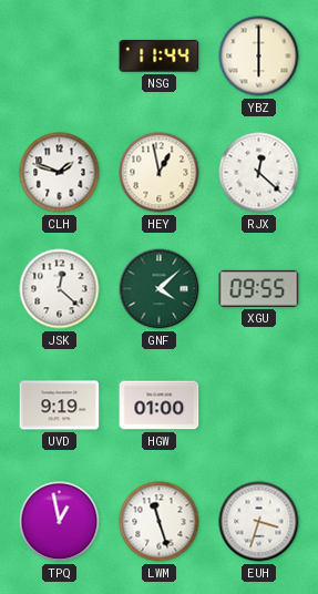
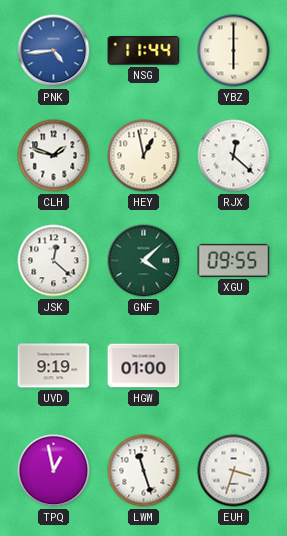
PNK: none -> 4:44 (54, 51)
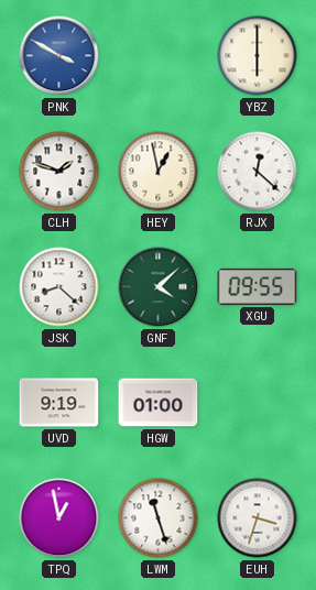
PNK: 4:44 -> 3:50 (59, 56)
NSG: 11:44 -> none (144, 51)
JSK: 12:22 -> 8:22 (59, 287)
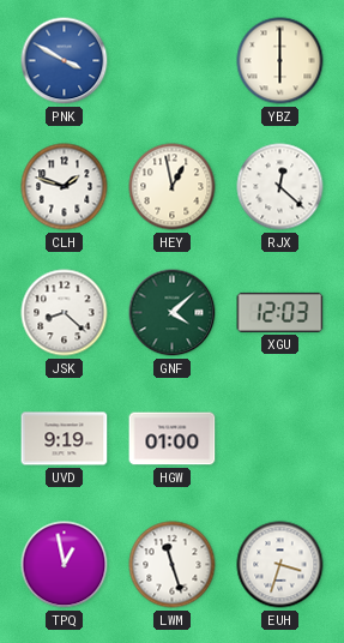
XGU: 09:55 -> 12:03 (280, 312)
